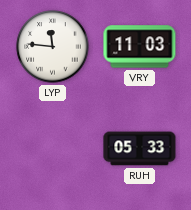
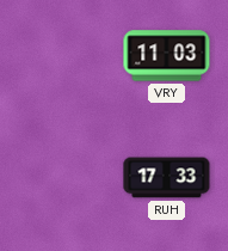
LYP: 11:46 -> none (53, 47)
RUH: 05:33 -> 17:33 (167, 178)
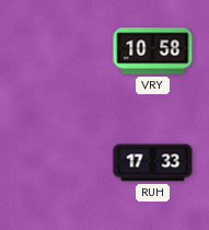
VRY: 11:03 -> 10:58 (153, 51)
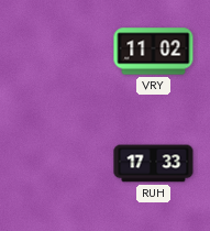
VRY: 10:58 -> 11:02 (154, 52)
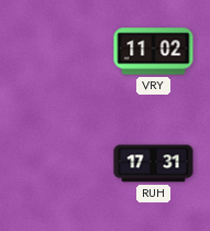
RUH: 17:33 -> 17:31 (154, 164)
